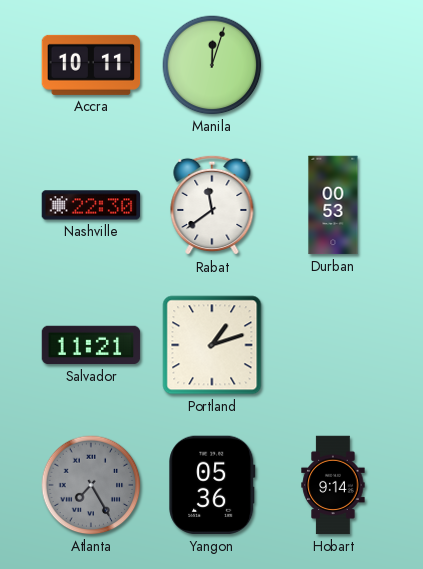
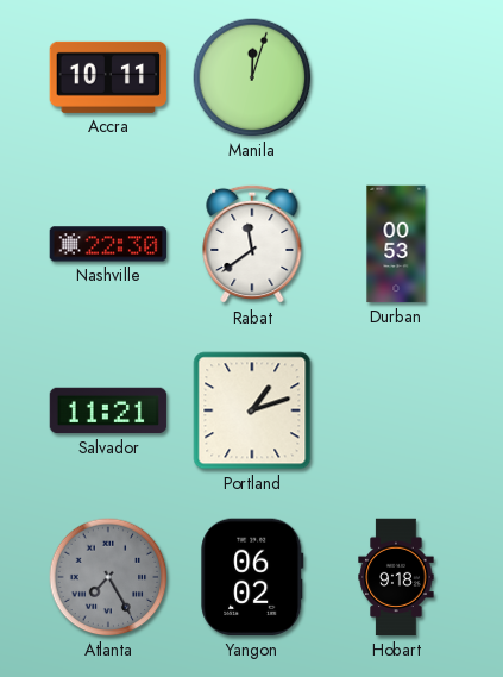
Yangon: 05:36 -> 06:02 (252, 577)
Hobart: 9:14 -> 9:18 (396, 577)
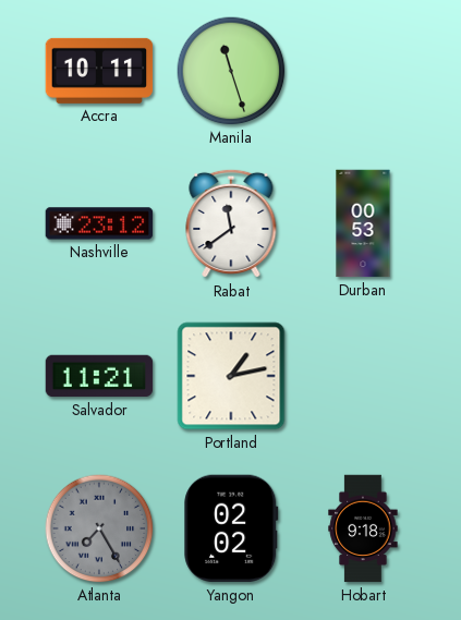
Manila: 12:03 -> 11:27 (231, 71)
Nashville: 22:30 -> 23:12 (99, 223)
Portland: 1:12 -> 1:13 (231, 376)
Yangon: 06:02 -> 02:02 (231, 528)
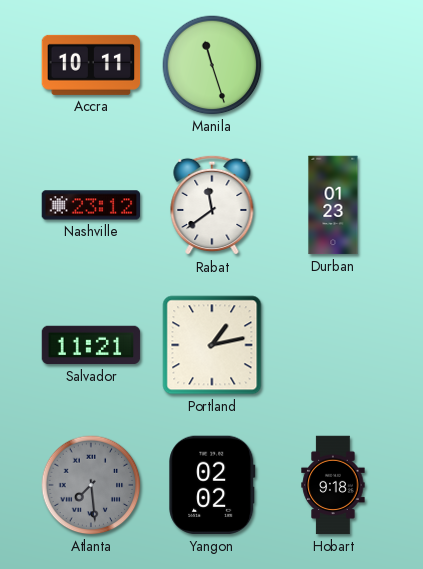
Durban: 00:53 -> 01:23 (333, 205)
Atlanta: 7:25 -> 7:29 (91, 485)
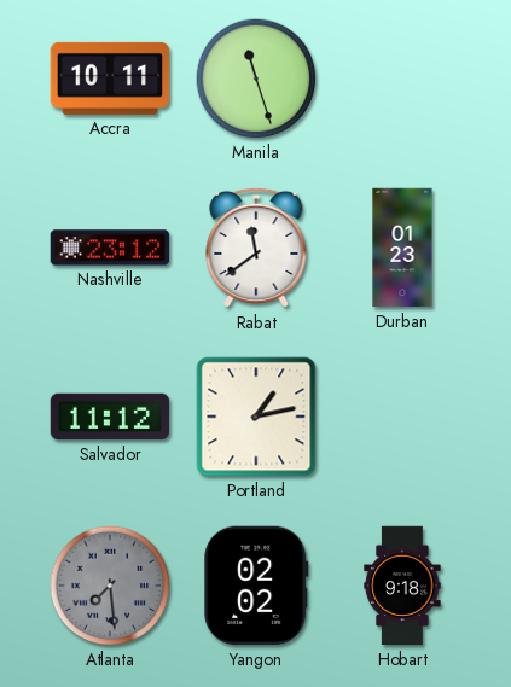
Salvador: 11:21 -> 11:12 (110, 417)
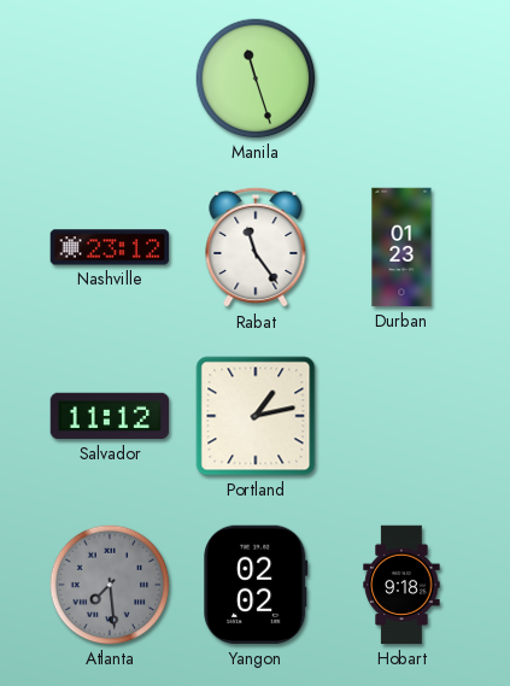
Accra: 10:11 -> none (110, 78)
Rabat: 11:39 -> 11:24 (256, 247)
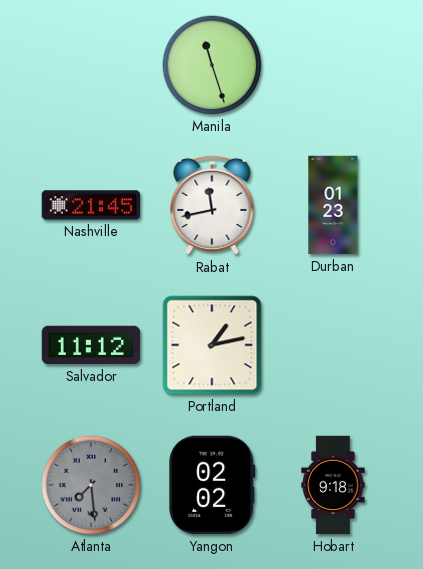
Nashville: 23:12 -> 21:45 (91, 205)
Rabat: 11:24 -> 11:43 (212, 205)
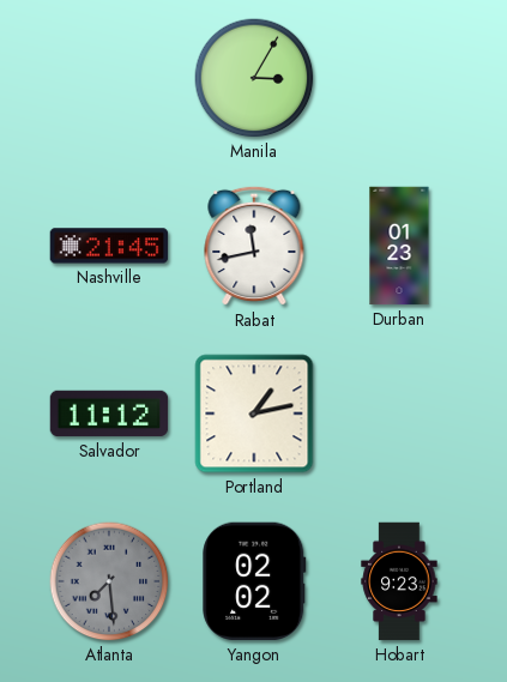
Manila: 11:27 -> 3:05 (254, 78)
Hobart: 9:18 -> 9:23 (399, 581)
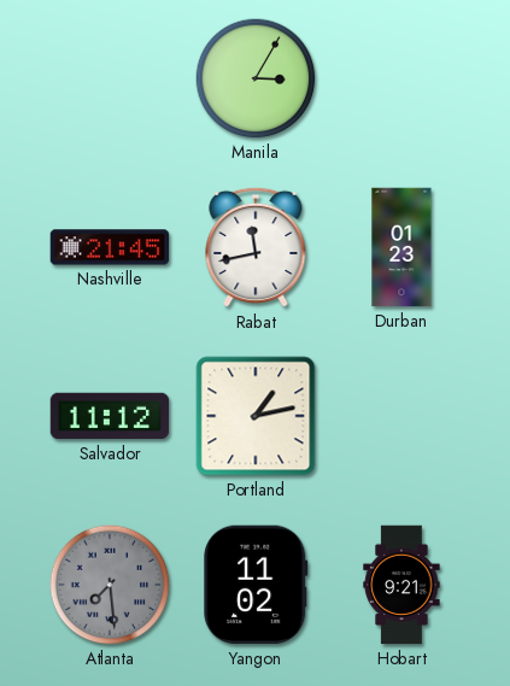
Yangon: 02:02 -> 11:02 (256, 585)
Hobart: 9:23 -> 9:21 (401, 585)
